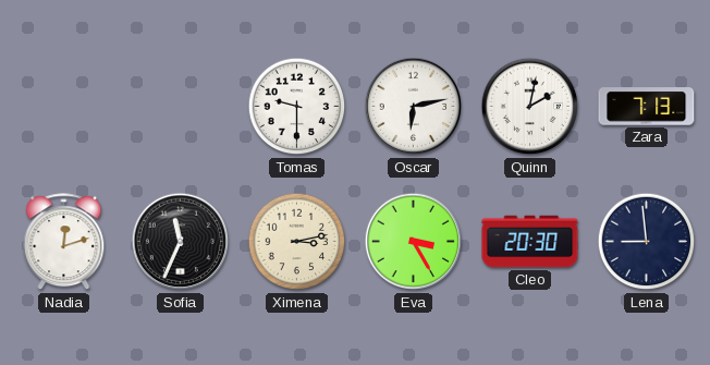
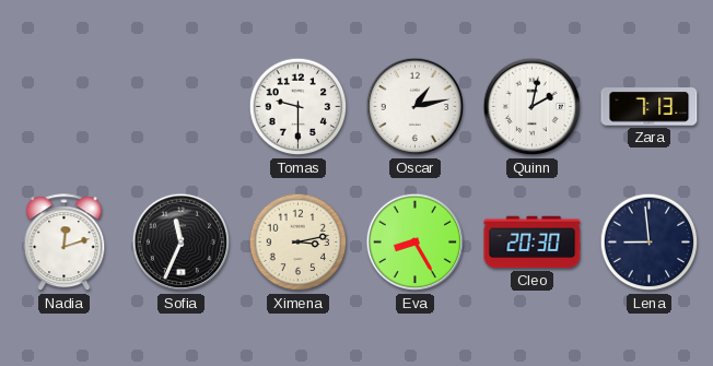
Oscar: 6:13 -> 1:13 (416, 107)
Eva: 3:25 -> 8:25 (416, 243)
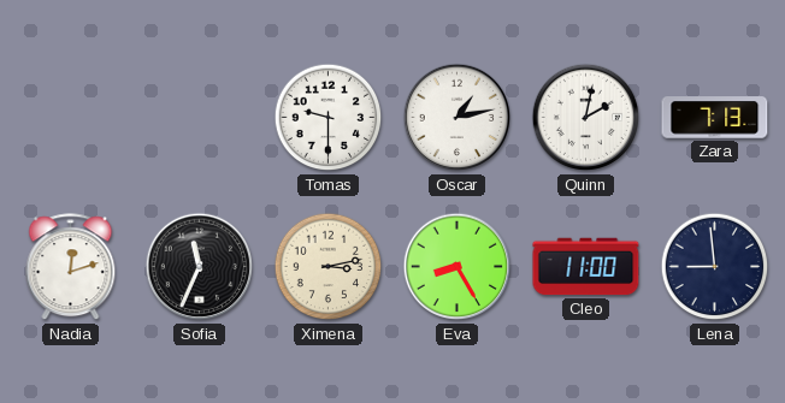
Cleo: 20:30 -> 11:00 (586, 267)
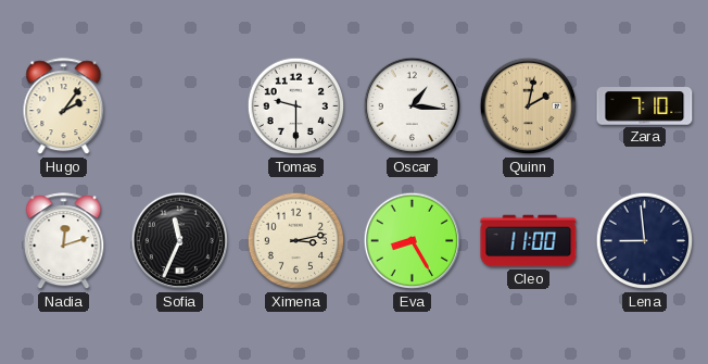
Hugo: none -> 2:06 (64, 106)
Oscar: 1:13 -> 1:16 (413, 106)
Quinn dial: white -> champagne (529, 106)
Zara: 7:13 -> 7:10 (645, 106)
